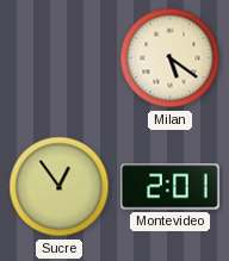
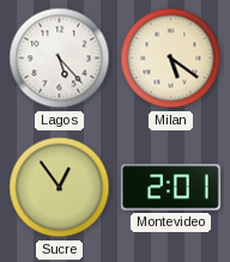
Lagos: none -> 5:23 (60, 59)
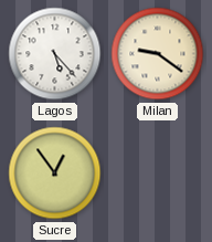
Milan: 5:21 -> 9:21 (158, 54)
Montevideo: 2:01 -> none (170, 188)
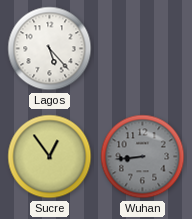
Milan: 9:21 -> none (158, 54)
Wuhan: none -> 8:44 (143, 157)
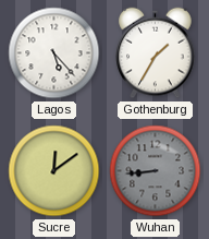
Gothenburg: none -> 1:35 (156, 53)
Sucre: 12:54 -> 12:09 (54, 171)
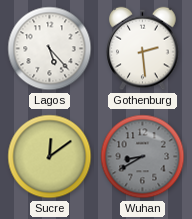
Gothenburg: 1:35 -> 2:29 (143, 49)
Wuhan: 8:44 -> 8:40 (143, 157)
